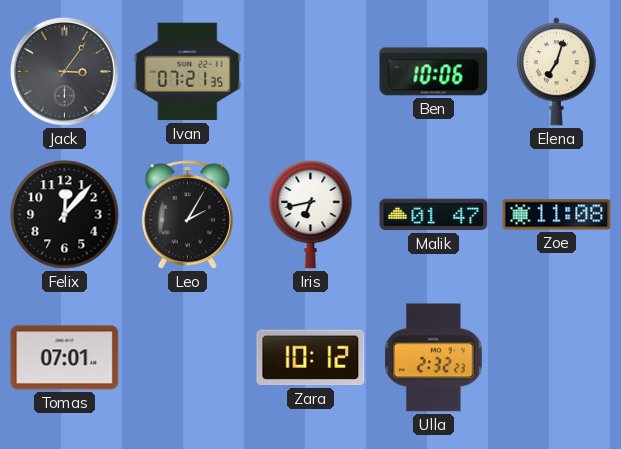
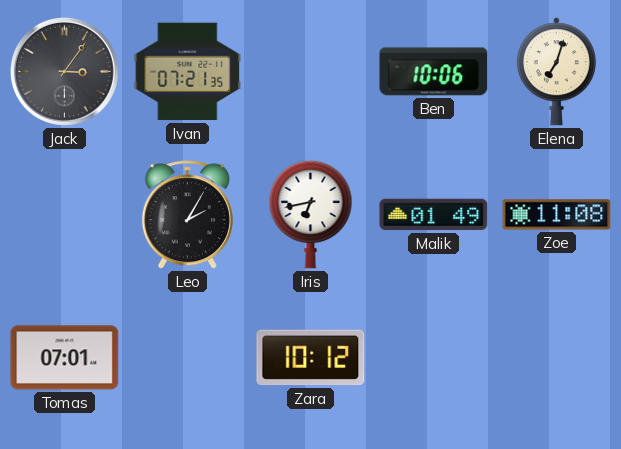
Felix: 12:07 -> none (65, 215)
Malik: 01:47 -> 01:49 (434, 215)
Ulla: 2:32 -> none (434, 358)
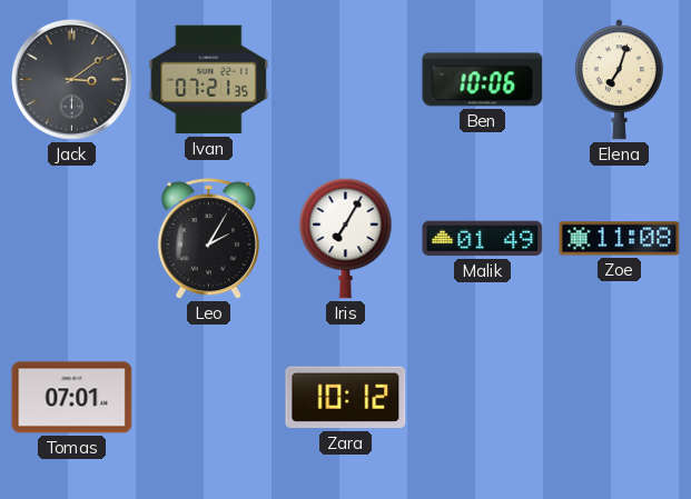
Jack: 3:06 -> 3:09 (71, 79)
Iris: 6:43 -> 7:05 (346, 238)
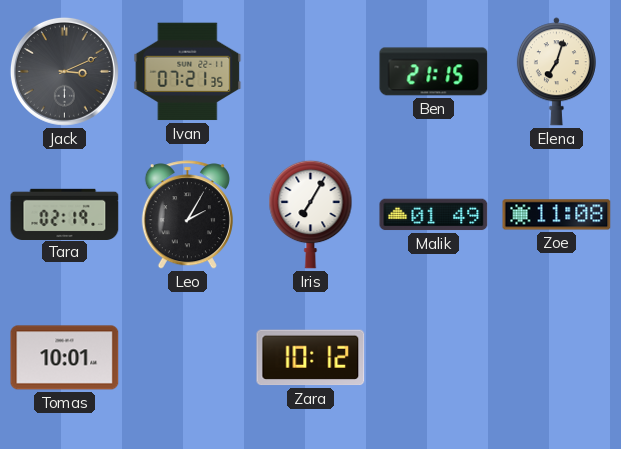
Jack: 3:09 -> 3:11 (64, 71)
Ben: 10:06 -> 21:15 (434, 72)
Tara: none -> 02:19 (65, 214)
Tomas: 07:01 -> 10:01 (65, 358)
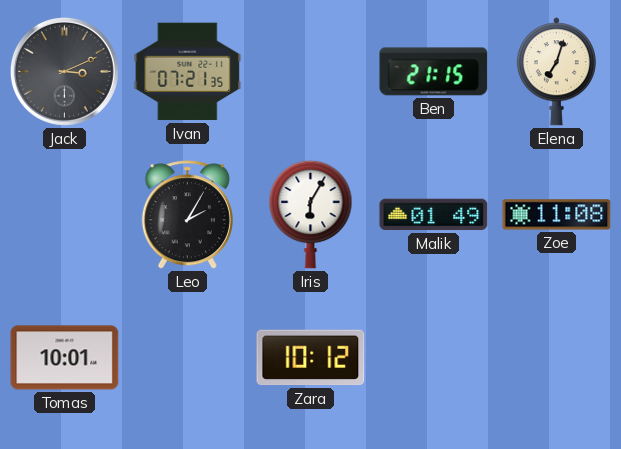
Tara: 02:19 -> none (65, 214)
Iris: 7:05 -> 6:05 (311, 214)
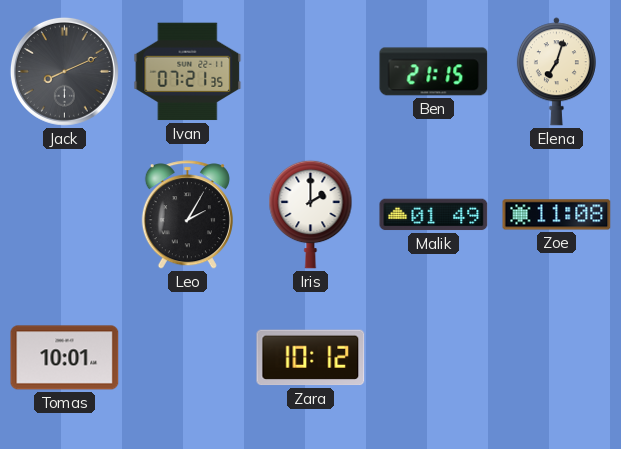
Jack: 3:11 -> 8:11 (64, 71)
Iris: 6:05 -> 2:00 (311, 214)
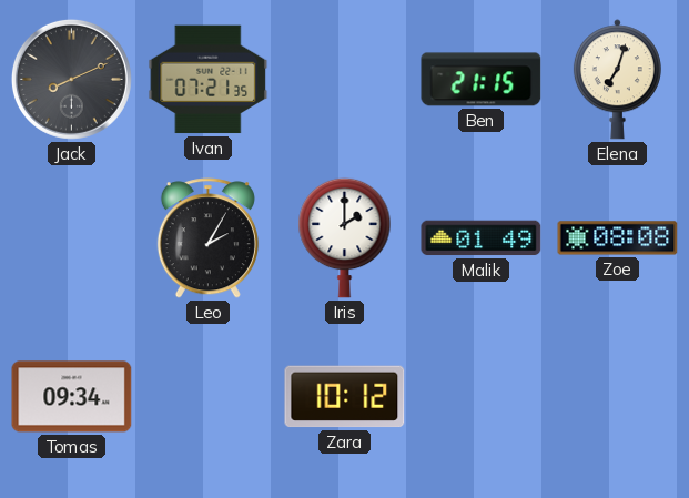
Zoe: 11:08 -> 08:08 (618, 238)
Tomas: 10:01 -> 09:34 (72, 397)
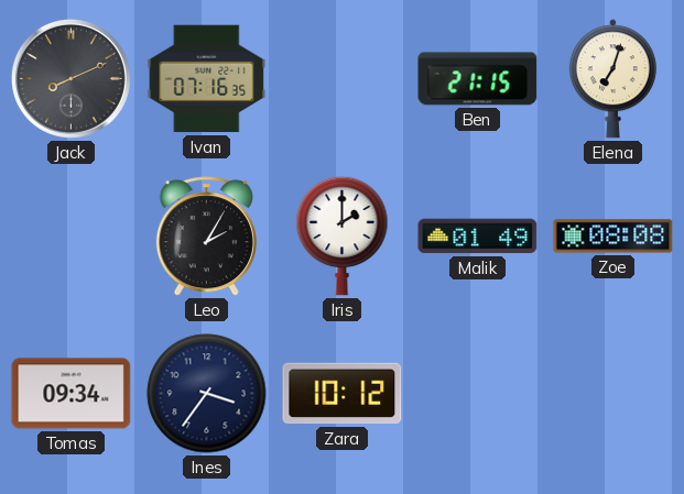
Ivan: 07:21 -> 07:16 (207, 79)
Ines: none -> 3:36 (207, 394)
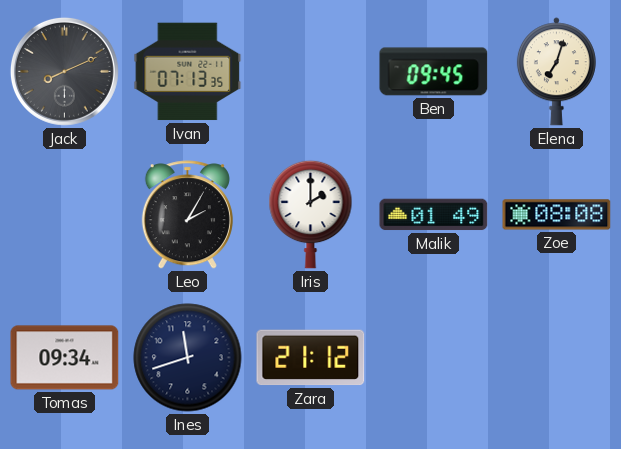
Ivan: 07:16 -> 07:13 (188, 72)
Ben: 21:15 -> 09:45 (434, 72)
Ines: 3:36 -> 11:42 (188, 358)
Zara: 10:12 -> 21:12 (311, 358)
